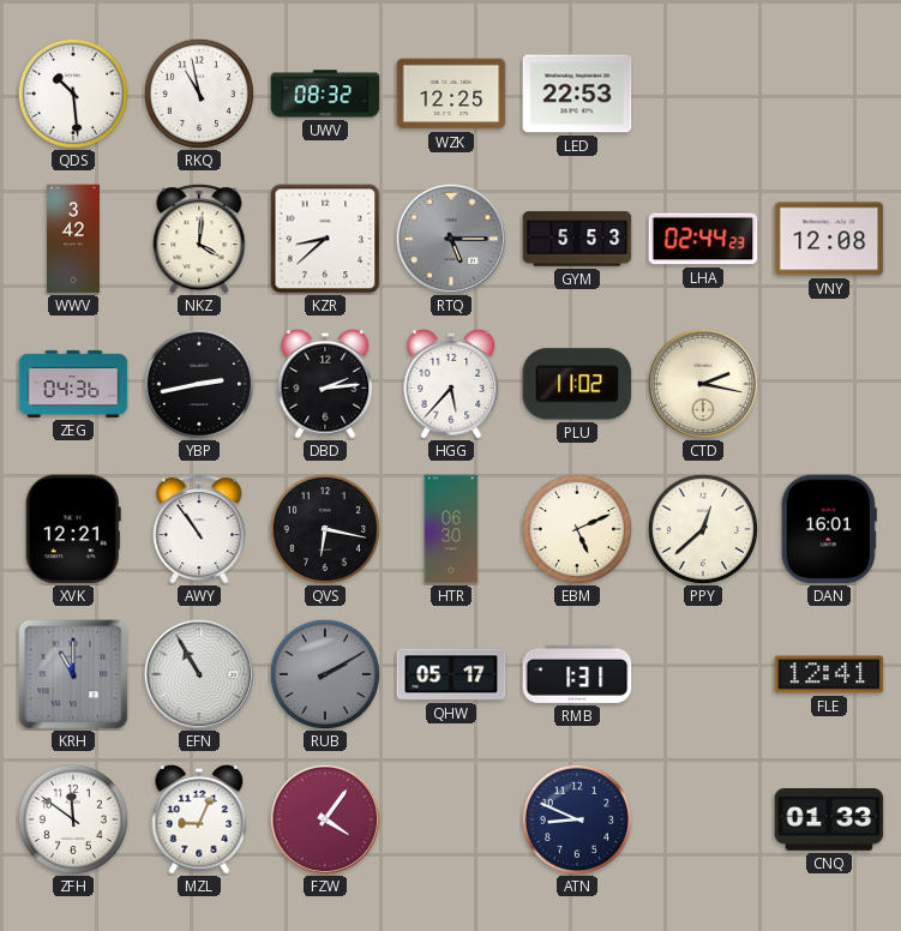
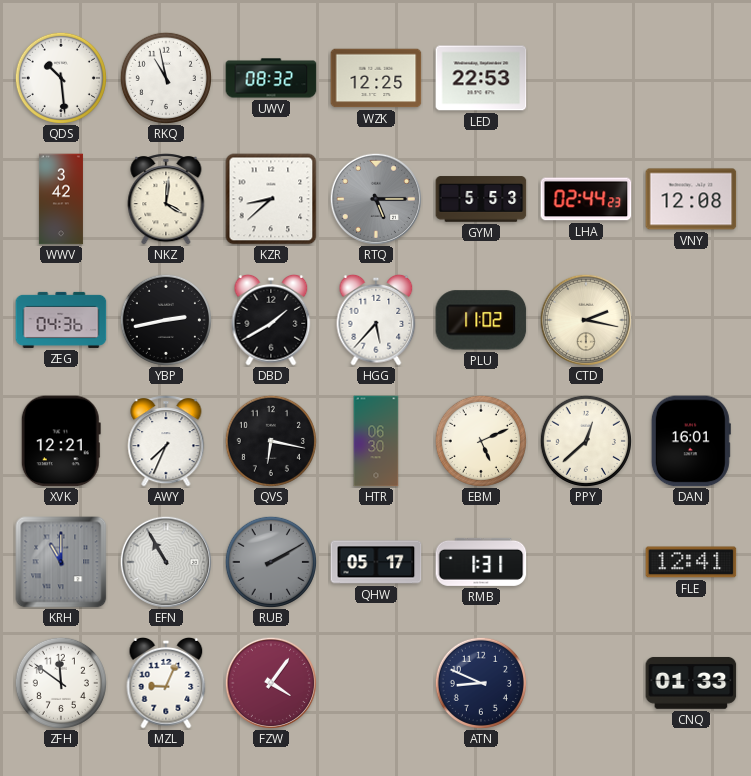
DBD: 2:14 -> 1:40 (271, 320)
AWY: 10:54 -> 7:34 (166, 441)
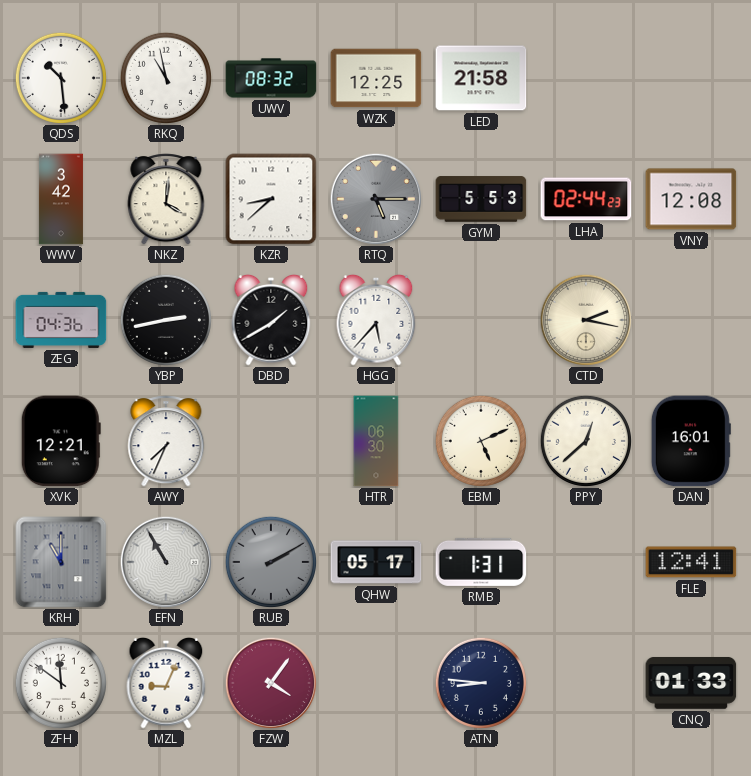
LED: 22:53 -> 21:58 (481, 78)
PLU: 11:02 -> none (481, 320)
QVS: 6:17 -> none (271, 441)
ATN: 8:49 -> 8:46 (481, 683)
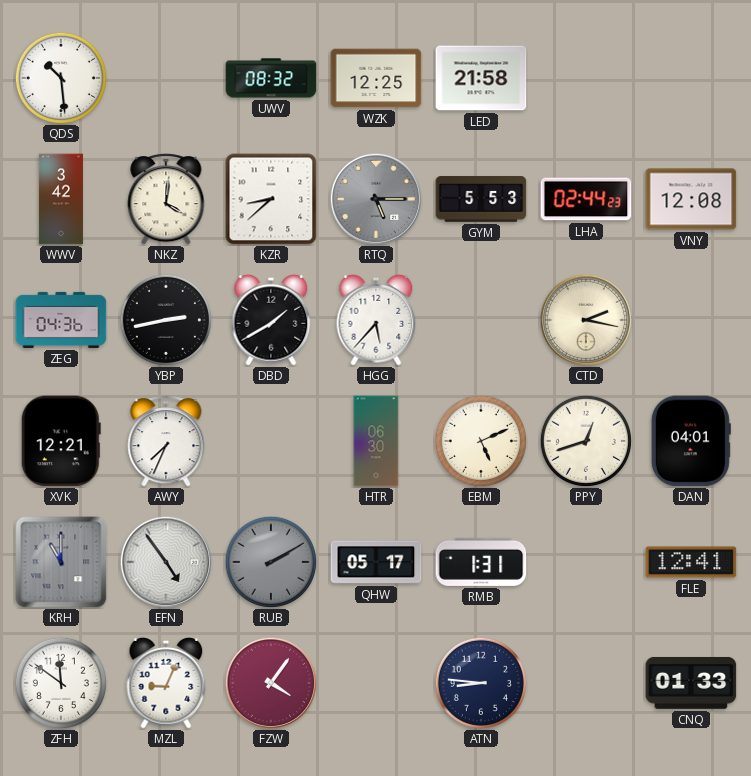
RKQ: 10:58 -> none (166, 78)
PPY: 12:38 -> 12:42 (586, 441)
DAN: 16:01 -> 04:01 (691, 441)
EFN: 10:55 -> 4:54 (165, 561)
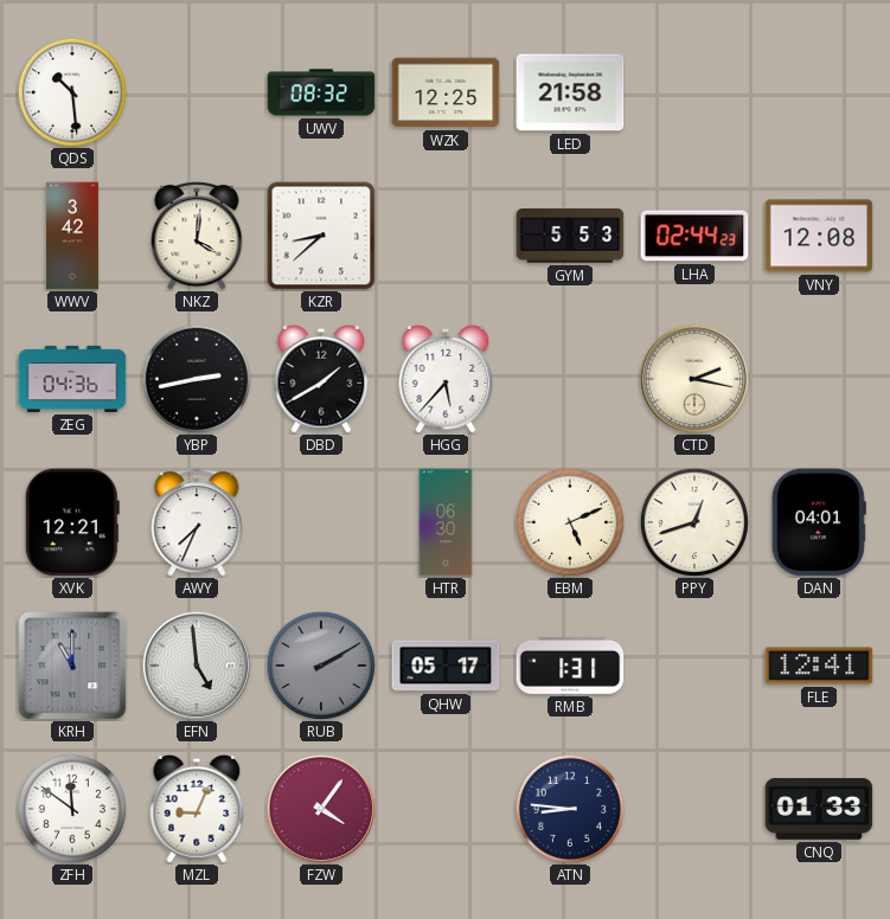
RTQ: 5:15 -> none (375, 198)
EFN: 4:54 -> 4:59 (196, 664)
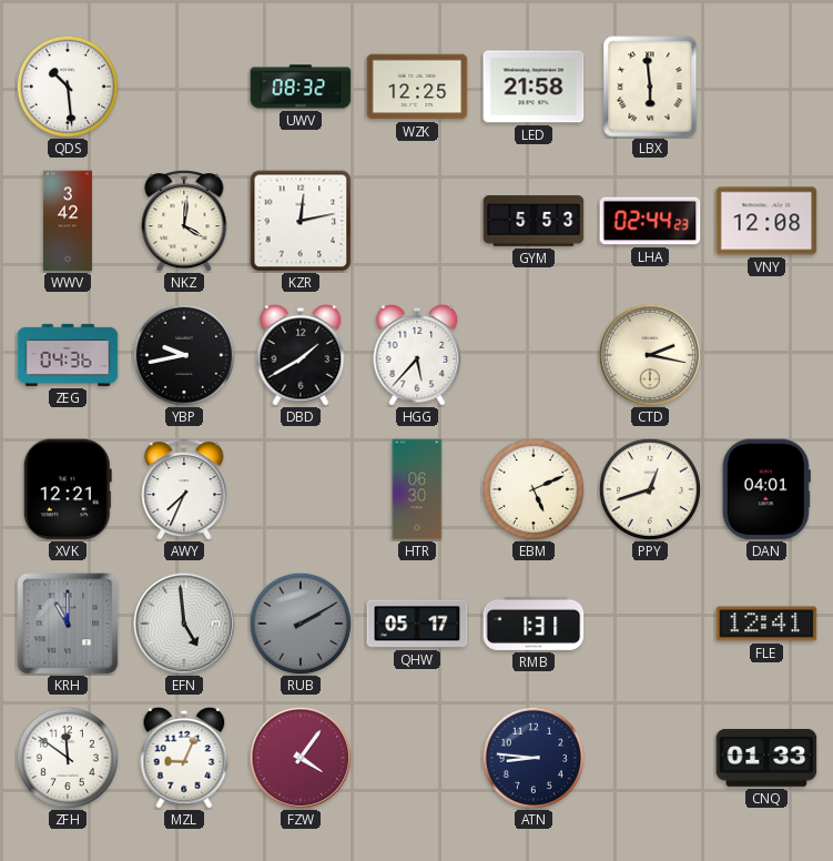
LBX: none -> 5:59 (650, 87)
KZR: 8:38 -> 12:13 (301, 221)
YBP: 2:43 -> 9:43 (184, 355)
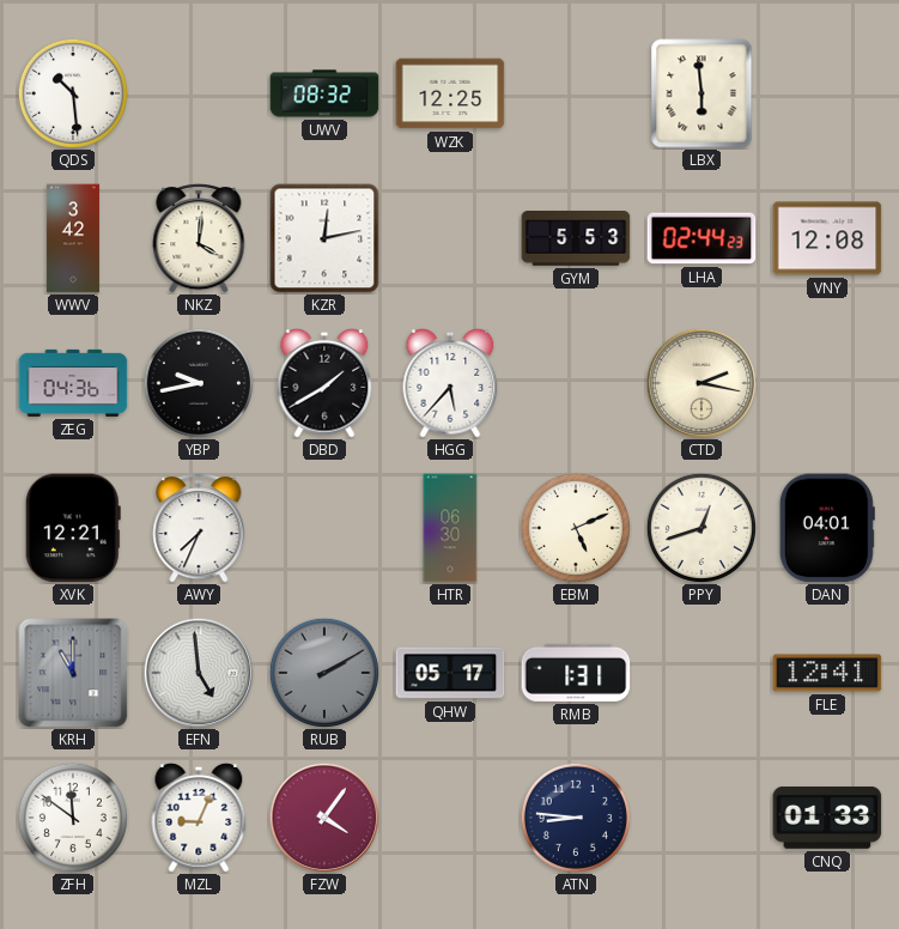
LED: 21:58 -> none (534, 87)
